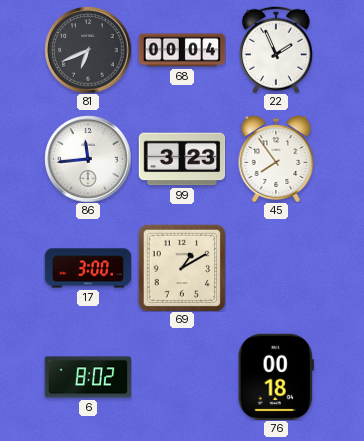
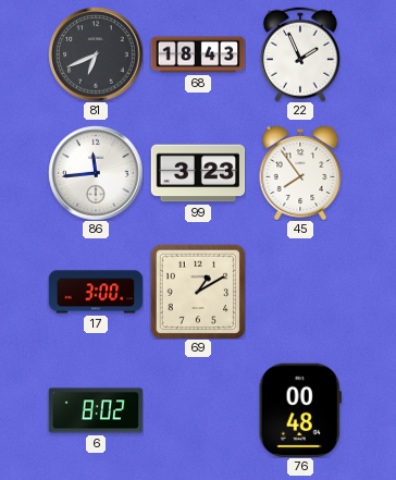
68: 00:04 -> 18:43 (198, 54)
76: 00:18 -> 00:48 (300, 409)
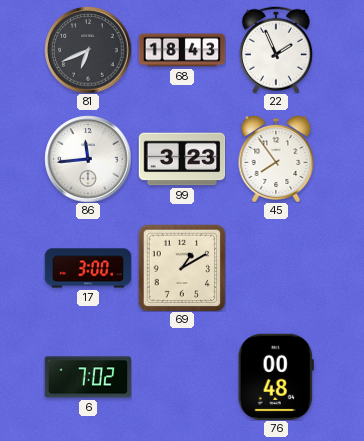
6: 8:02 -> 7:02 (88, 377)
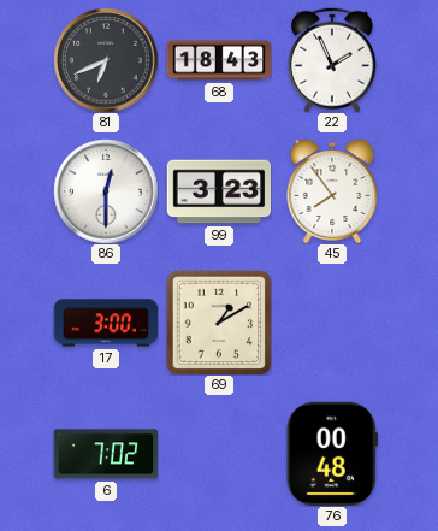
86: 11:44 -> 12:30 (106, 191)
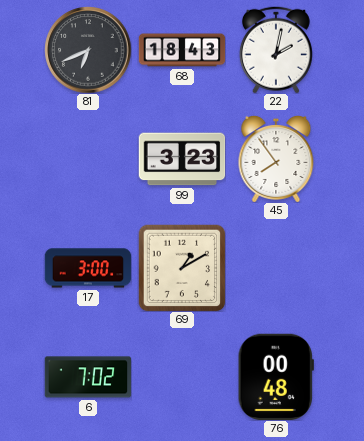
22: 1:56 -> 2:02 (276, 50)
86: 12:30 -> none (106, 191)
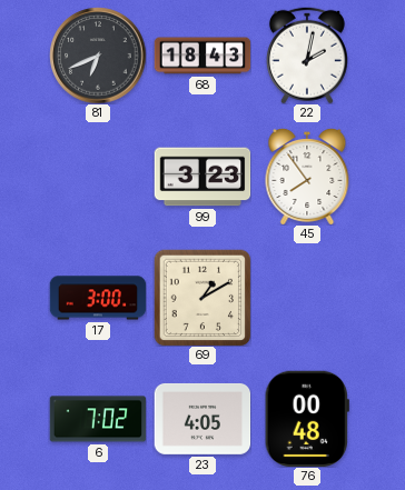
23: none -> 4:05 (202, 419)
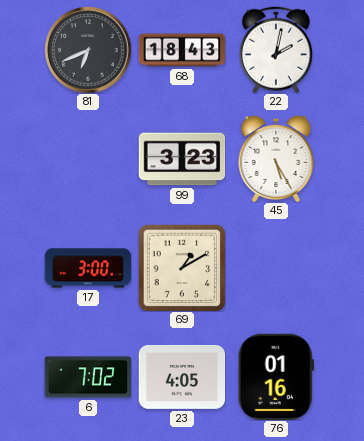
45: 7:54 -> 5:25 (276, 159)
76: 00:48 -> 01:16 (276, 376)
